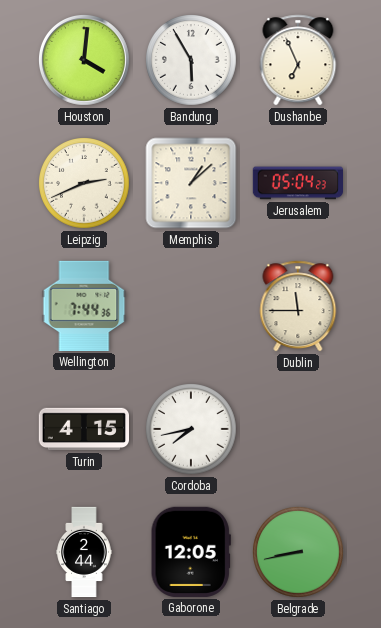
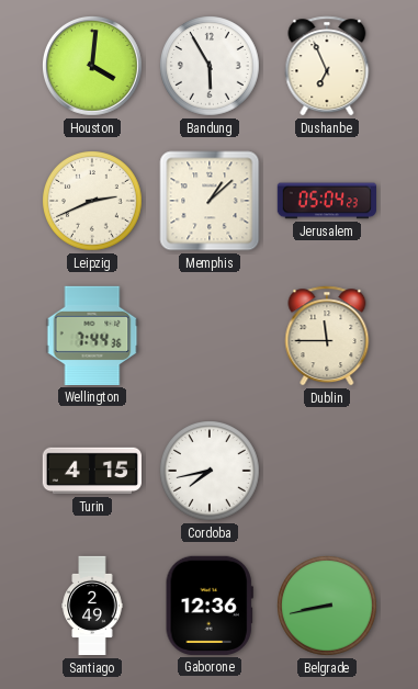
Santiago: 2:44 -> 2:49 (92, 606)
Gaborone: 12:05 -> 12:36 (210, 606)
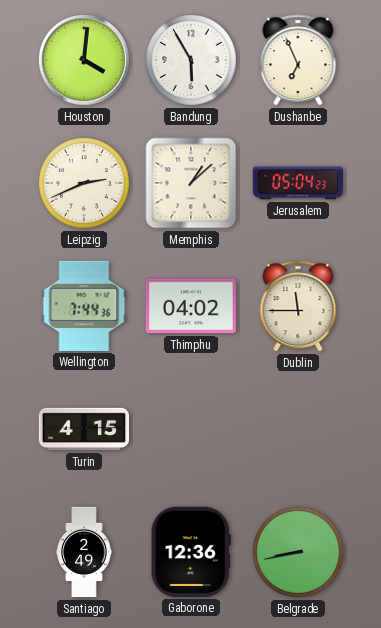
Thimphu: none -> 04:02 (190, 306)
Cordoba: 7:43 -> none (211, 472)
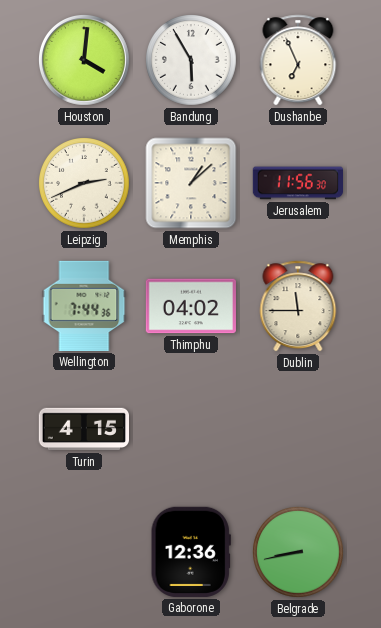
Jerusalem: 05:04 -> 11:56 (297, 183)
Santiago: 2:49 -> none (84, 552)
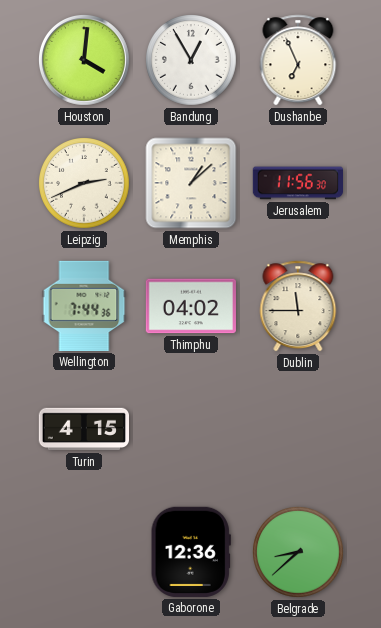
Bandung: 5:55 -> 12:55 (192, 61)
Belgrade: 8:43 -> 8:38 (299, 553)
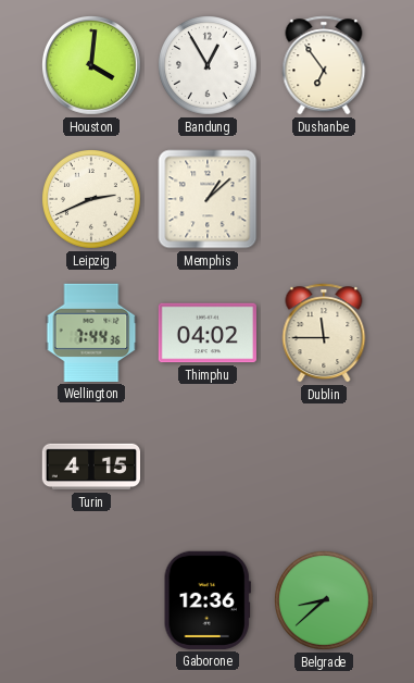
Dushanbe: 6:56 -> 6:54 (324, 65)
Jerusalem: 11:56 -> none (297, 183)
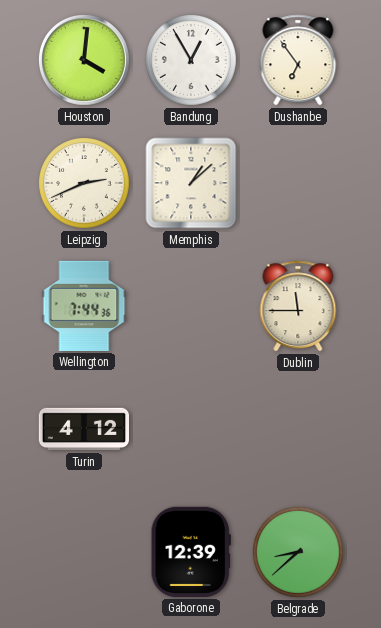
Thimphu: 04:02 -> none (206, 333)
Turin: 4:15 -> 4:12 (83, 429)
Gaborone: 12:36 -> 12:39 (191, 552)
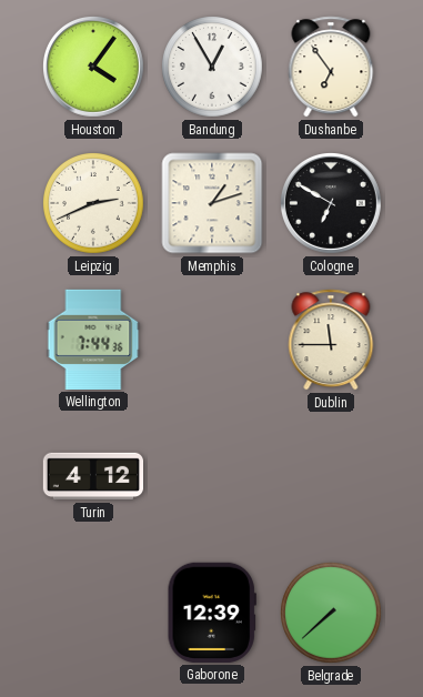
Houston: 4:01 -> 4:06 (94, 68)
Memphis: 1:08 -> 1:12 (212, 203)
Cologne: none -> 6:50 (332, 204)
Belgrade: 8:38 -> 7:38 (332, 614)
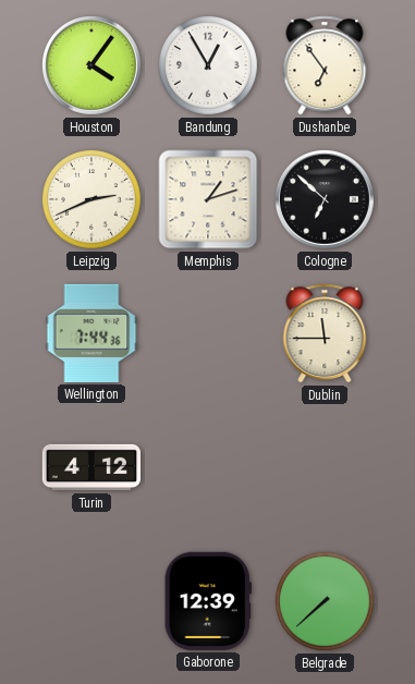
Cologne: 6:50 -> 6:52 (326, 200)
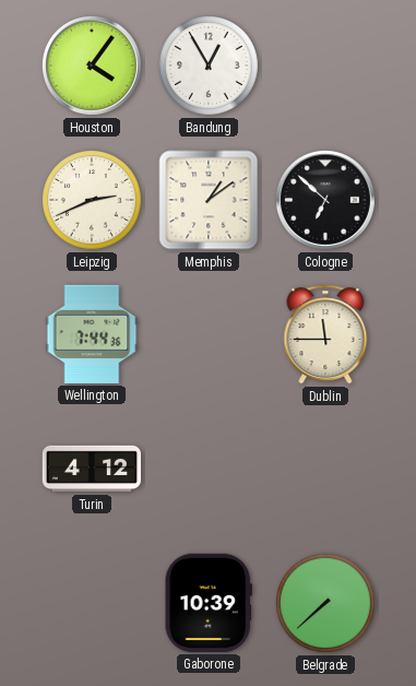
Dushanbe: 6:54 -> none (325, 65)
Memphis: 1:12 -> 1:09 (209, 200)
Gaborone: 12:39 -> 10:39 (209, 603)
